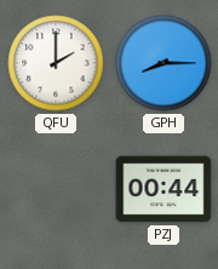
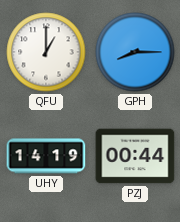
QFU: 2:00 -> 1:00 (46, 52)
UHY: none -> 14:19 (46, 156)
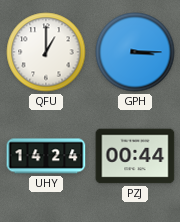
GPH: 8:15 -> 3:15 (135, 52)
UHY: 14:19 -> 14:24 (46, 156)
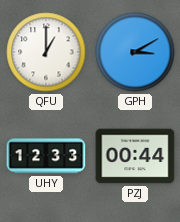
GPH: 3:15 -> 3:10 (135, 52)
UHY: 14:24 -> 12:33 (46, 156)
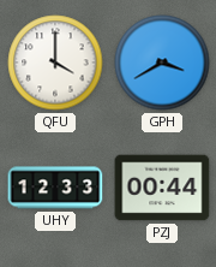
QFU: 1:00 -> 4:00 (55, 63)
GPH: 3:10 -> 3:40 (162, 63)
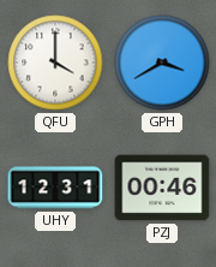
UHY: 12:33 -> 12:31 (55, 188)
PZJ: 00:44 -> 00:46 (162, 188)
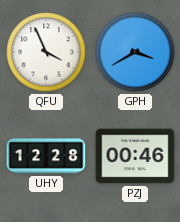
QFU: 4:00 -> 3:56 (46, 52)
UHY: 12:31 -> 12:28 (46, 156)
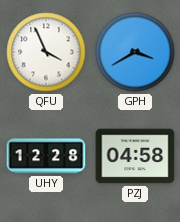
PZJ: 00:46 -> 04:58 (135, 156)
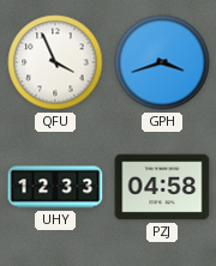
GPH: 3:40 -> 3:42 (162, 62)
UHY: 12:28 -> 12:33 (55, 187)
